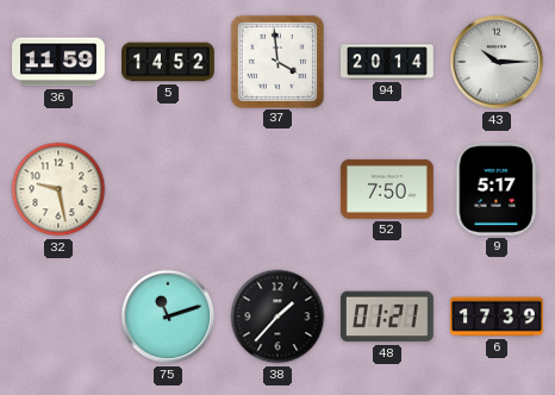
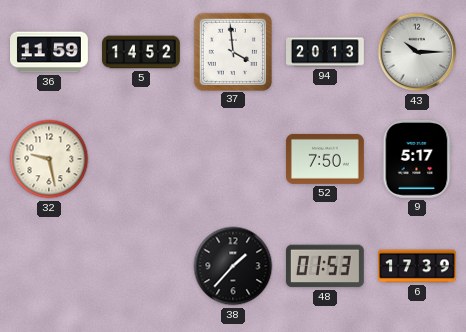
94: 20:14 -> 20:13 (326, 52)
75: 11:12 -> none (168, 316)
48: 01:21 -> 01:53 (325, 266)
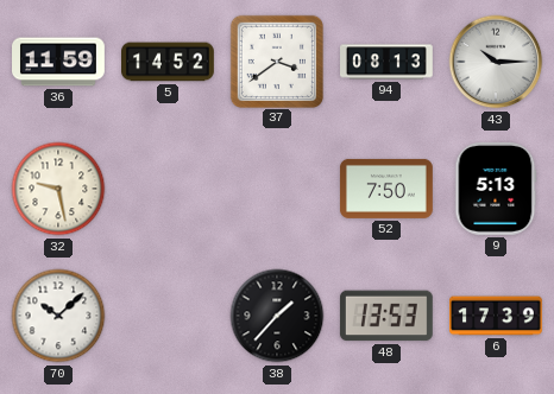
37: 3:59 -> 3:39 (276, 61)
94: 20:13 -> 08:13 (388, 62)
9: 5:17 -> 5:13 (496, 189)
70: none -> 10:08 (58, 316)
48: 01:53 -> 13:53 (386, 316)
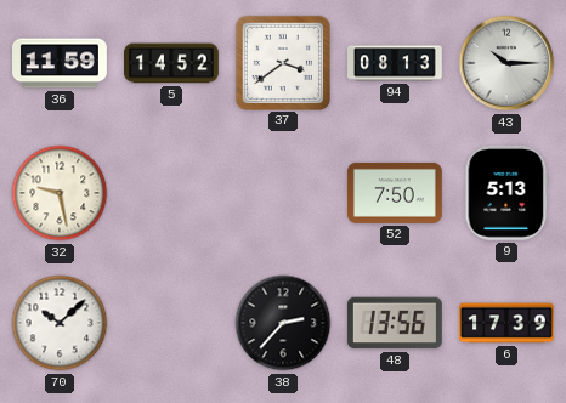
38: 1:37 -> 2:37 (283, 323)
48: 13:53 -> 13:56 (395, 323)
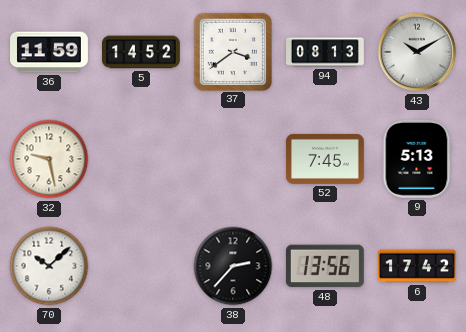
43: 10:15 -> 10:10 (417, 52)
52: 7:50 -> 7:45 (325, 159)
6: 17:39 -> 17:42 (418, 266)
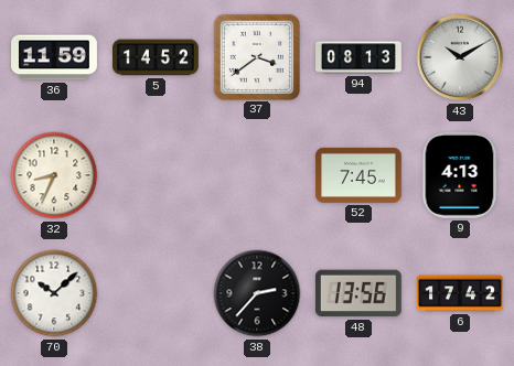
32: 9:28 -> 8:34 (54, 175)
9: 5:13 -> 4:13 (460, 175)
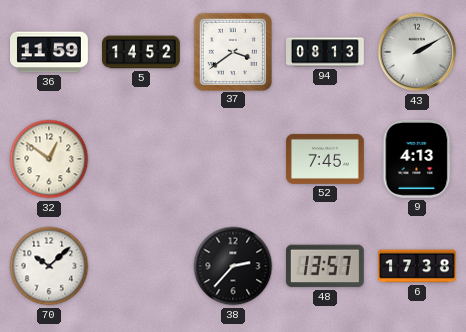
43: 10:10 -> 2:10 (417, 52)
32: 8:34 -> 12:51 (49, 159)
48: 13:56 -> 13:57 (325, 266)
6: 17:42 -> 17:38 (418, 266)
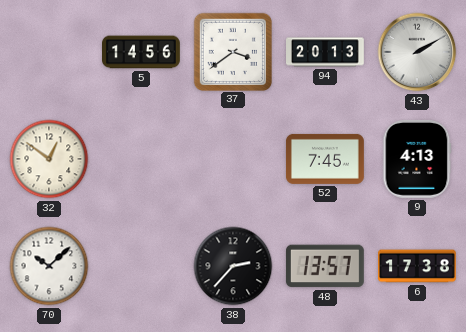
36: 11:59 -> none (50, 52)
5: 14:52 -> 14:56 (142, 52)
94: 08:13 -> 20:13 (326, 52)
